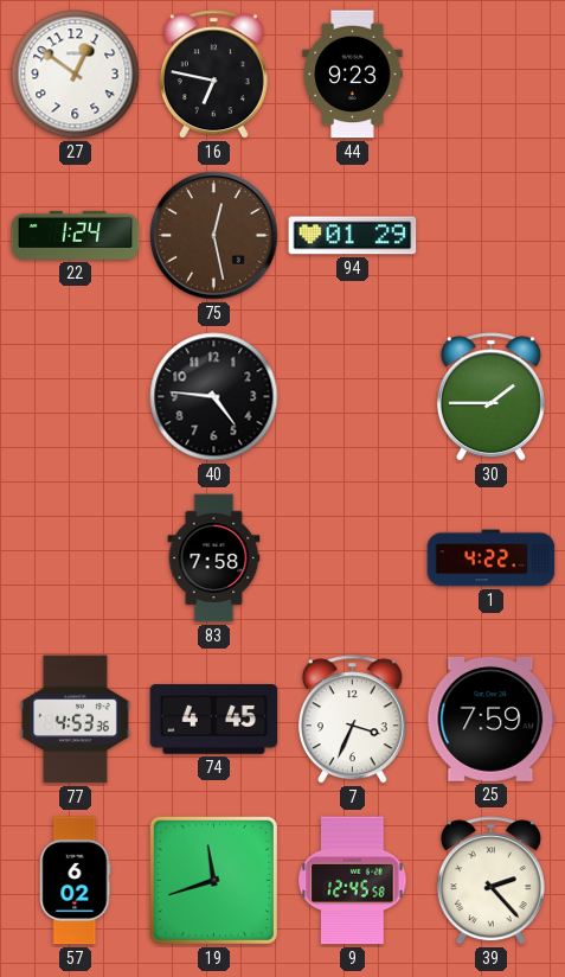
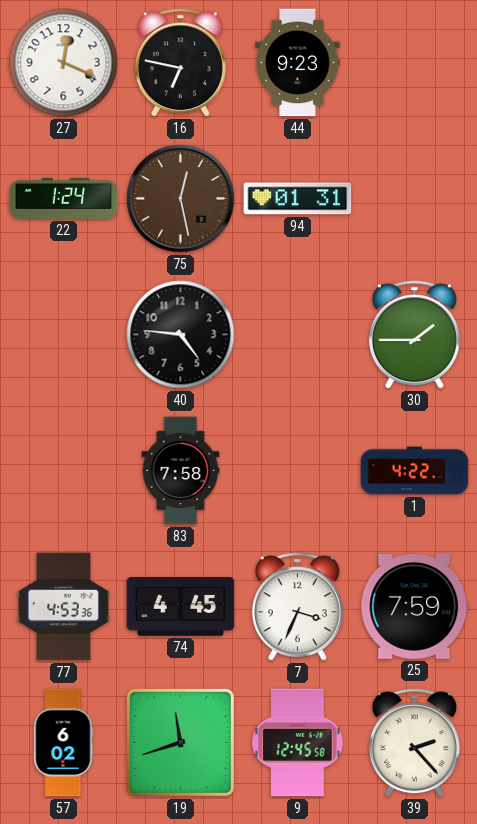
27: 12:51 -> 12:19 (64, 63)
94: 01:29 -> 01:31 (298, 199)
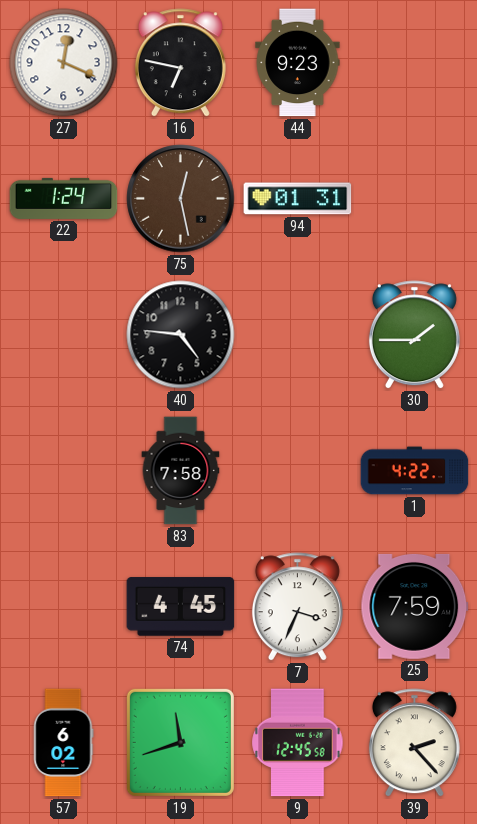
77: 4:53 -> none (63, 607)
